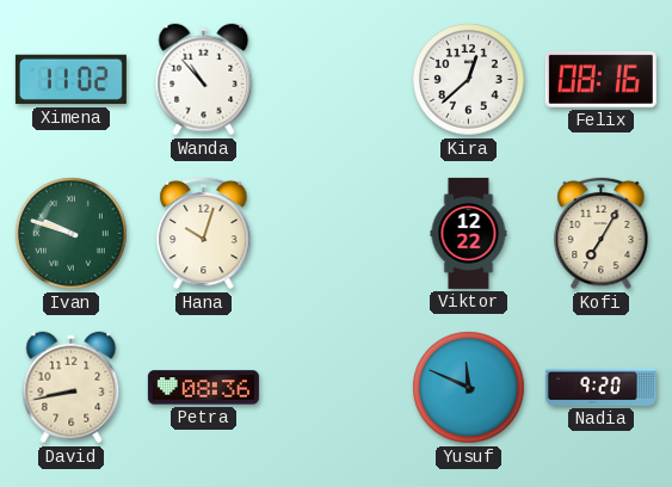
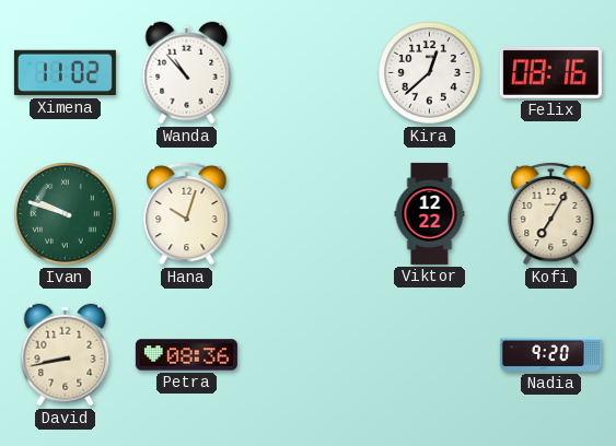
Yusuf: 11:49 -> none (469, 388)
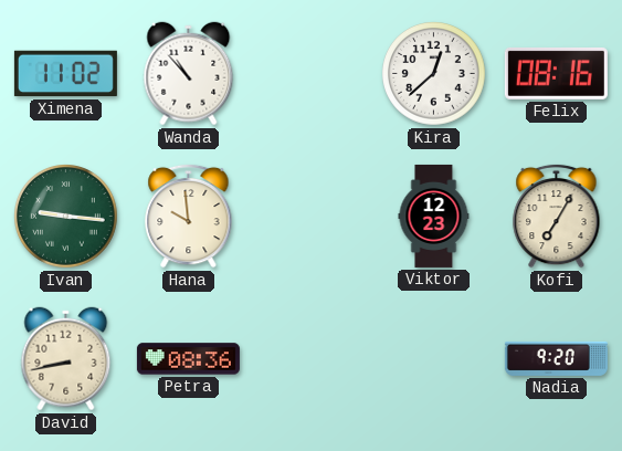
Ivan: 9:48 -> 9:16 (66, 217)
Hana: 10:03 -> 9:59 (189, 216)
Viktor: 12:22 -> 12:23 (434, 216)
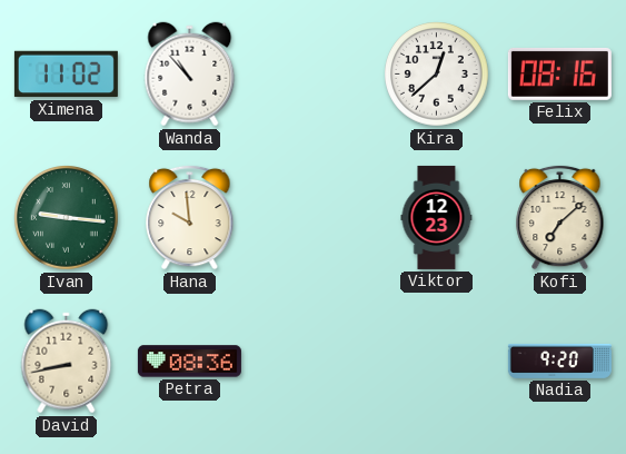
Kofi: 7:05 -> 7:08 (560, 217)
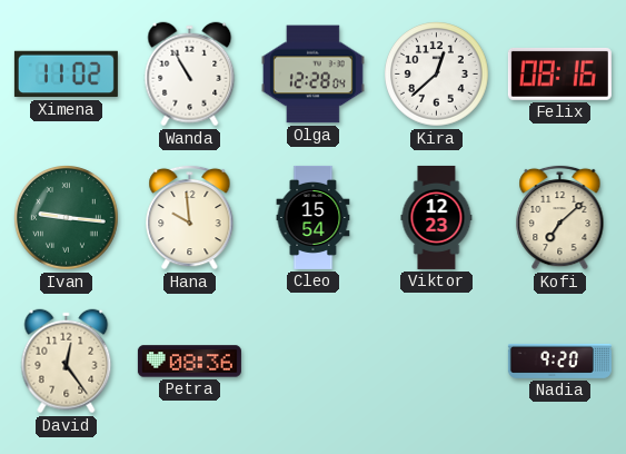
Wanda: 10:53 -> 10:55 (190, 75)
Olga: none -> 12:28 (312, 75)
Cleo: none -> 15:54 (314, 217)
David: 8:43 -> 12:24 (67, 362)
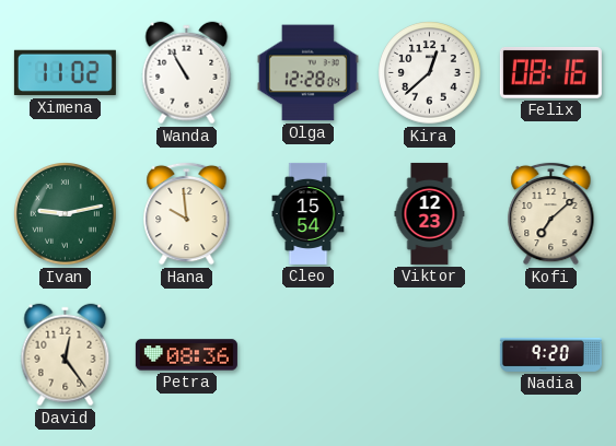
Ivan: 9:16 -> 9:13 (66, 214)
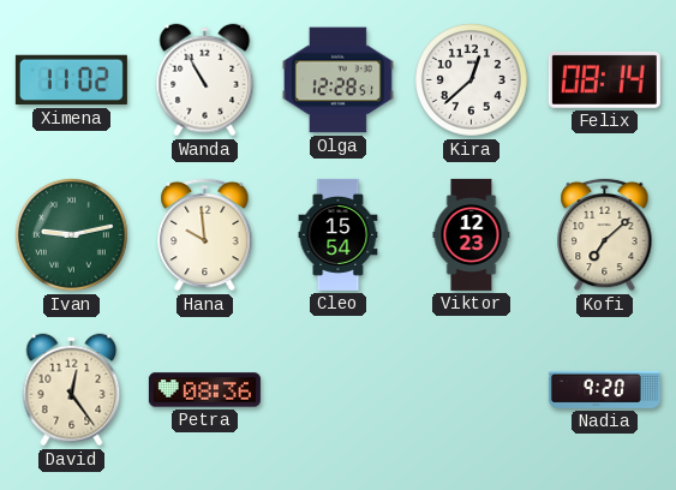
Olga: 12:28:04 -> 12:28:51 (337, 80)
Felix: 08:16 -> 08:14 (604, 79)
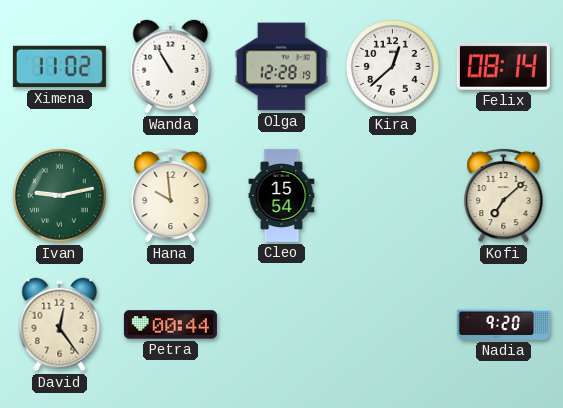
Olga: 12:28:51 -> 12:28:19 (281, 67)
Viktor: 12:23 -> none (472, 234)
Petra: 08:36 -> 00:44 (170, 325)
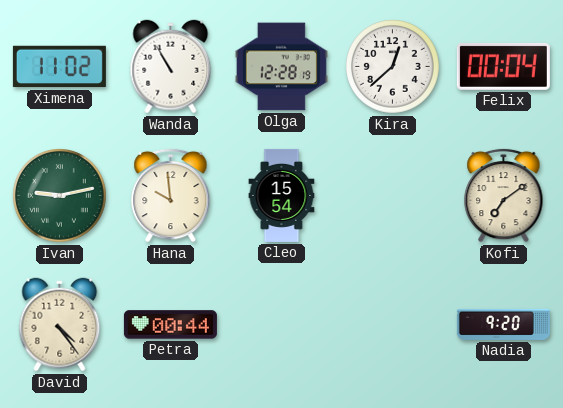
Felix: 08:14 -> 00:04 (503, 66)
Kofi: 7:08 -> 7:09 (504, 195)
David: 12:24 -> 4:24 (60, 325)
